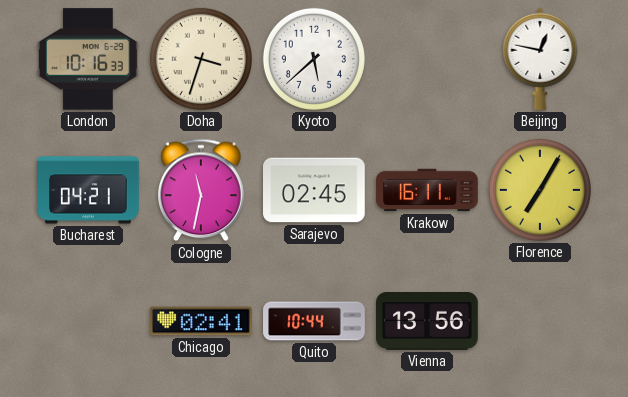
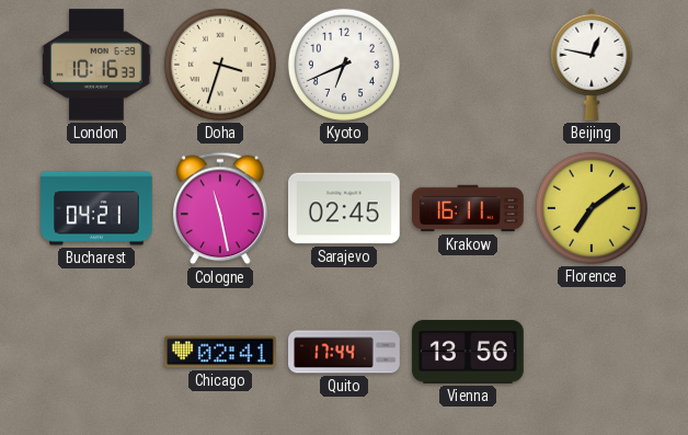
Kyoto: 5:38 -> 6:41 (344, 65)
Cologne: 11:32 -> 11:28 (221, 208)
Florence: 7:05 -> 7:09 (592, 208)
Quito: 10:44 -> 17:44 (344, 352)
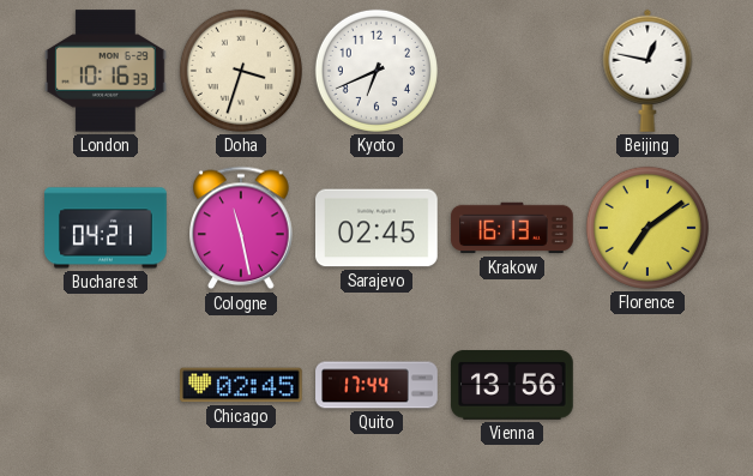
Krakow: 16:11 -> 16:13 (512, 228)
Chicago: 02:41 -> 02:45 (242, 385)
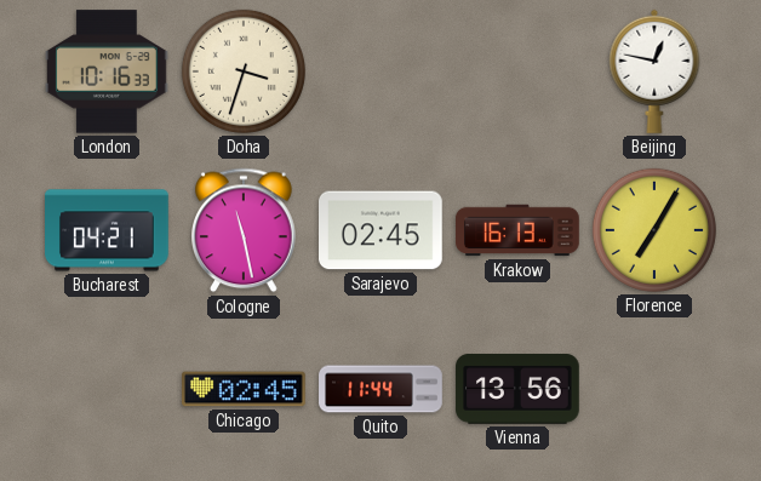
Kyoto: 6:41 -> none (376, 71)
Florence: 7:09 -> 7:05 (654, 230)
Quito: 17:44 -> 11:44 (380, 389)
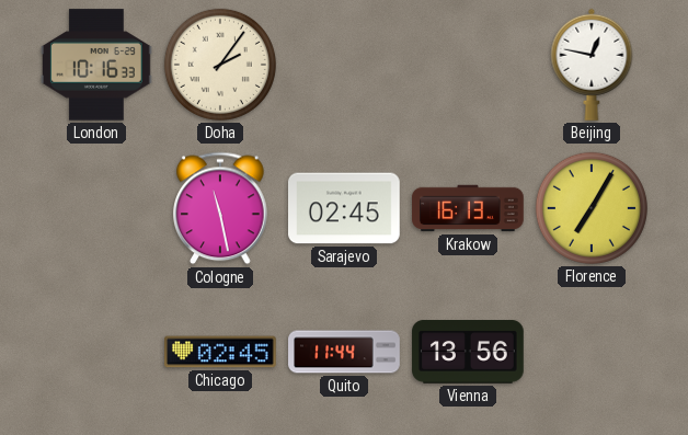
Doha: 3:33 -> 2:06 (220, 65)
Bucharest: 04:21 -> none (107, 230)
